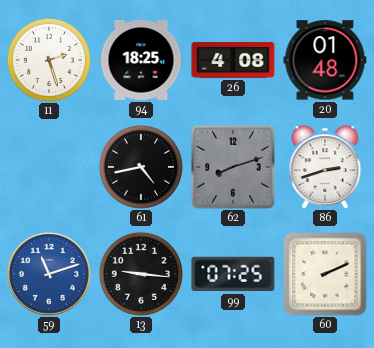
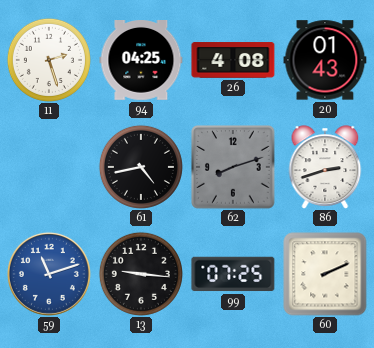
94: 18:25 -> 04:25 (141, 61)
20: 01:48 -> 01:43 (325, 60)
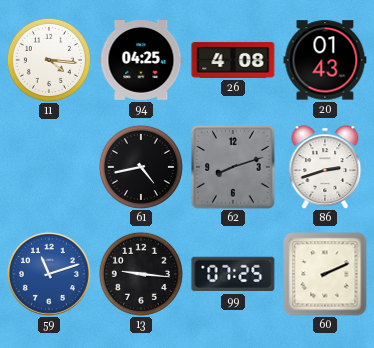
11: 2:27 -> 4:16 (49, 60)
